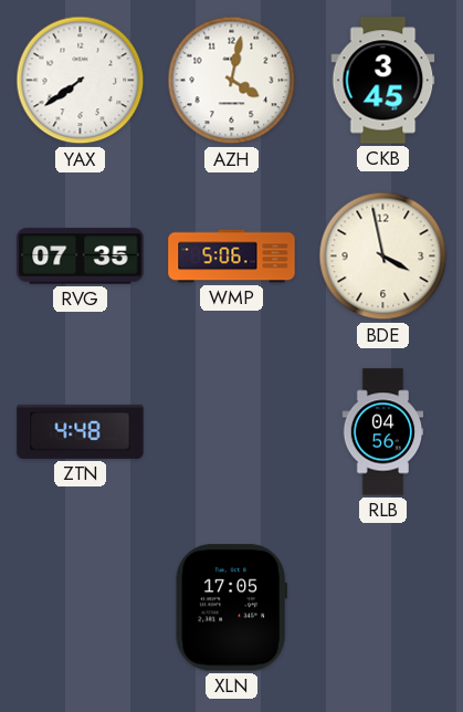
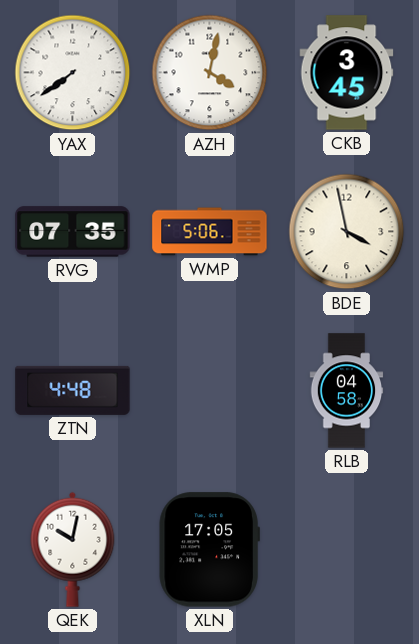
RLB: 04:56 -> 04:58 (347, 391)
QEK: none -> 10:02 (73, 549)
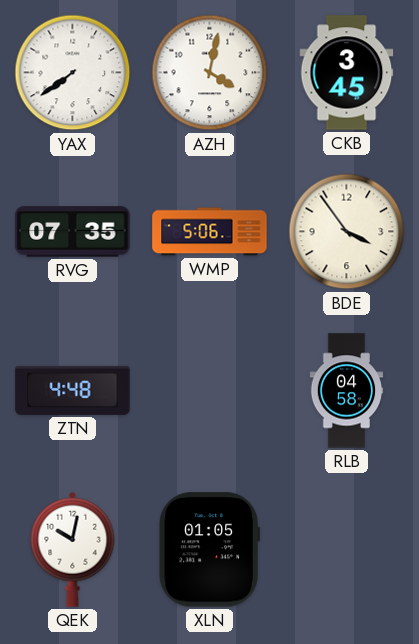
BDE: 3:58 -> 3:54 (347, 232)
XLN: 17:05 -> 01:05 (209, 550)
